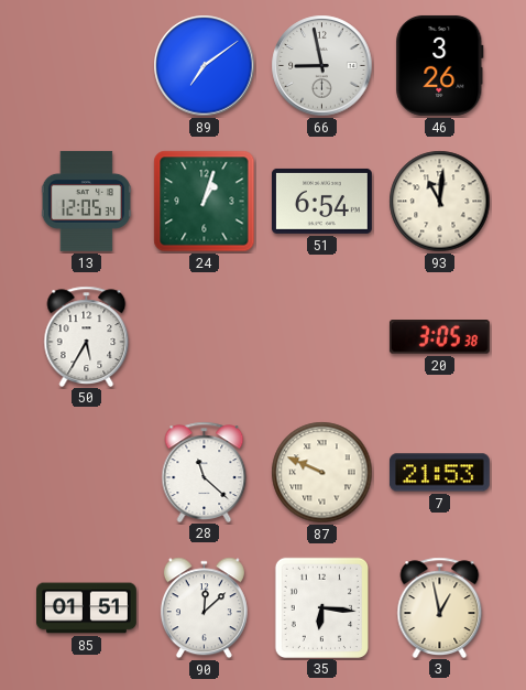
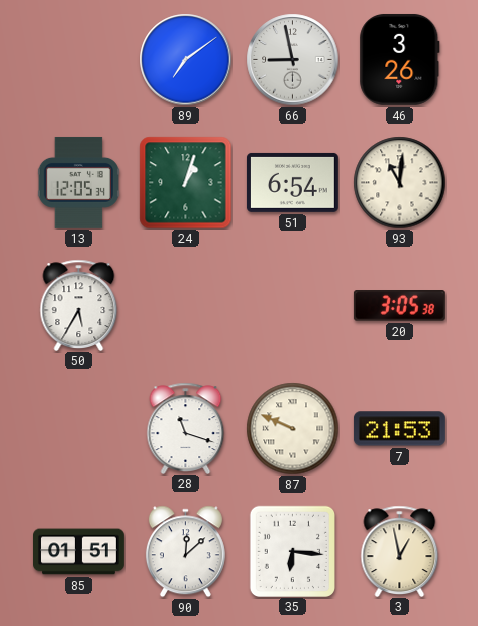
28: 11:22 -> 11:18 (186, 428)
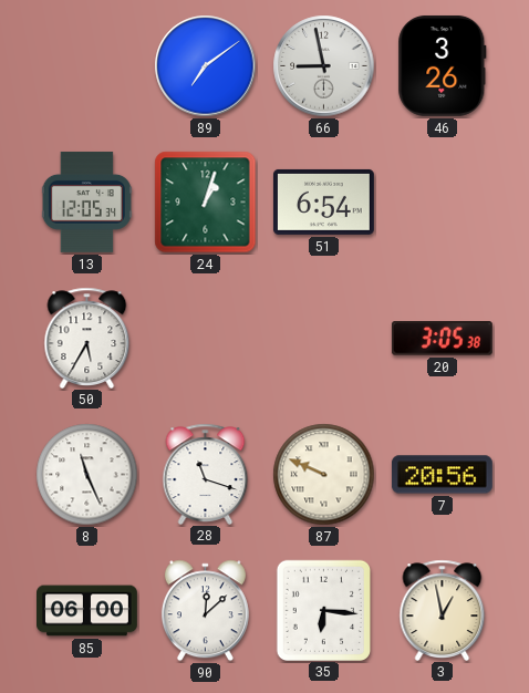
93: 11:01 -> none (400, 183)
8: none -> 11:26 (87, 475)
7: 21:53 -> 20:56 (442, 475)
85: 01:51 -> 06:00 (87, 611)
